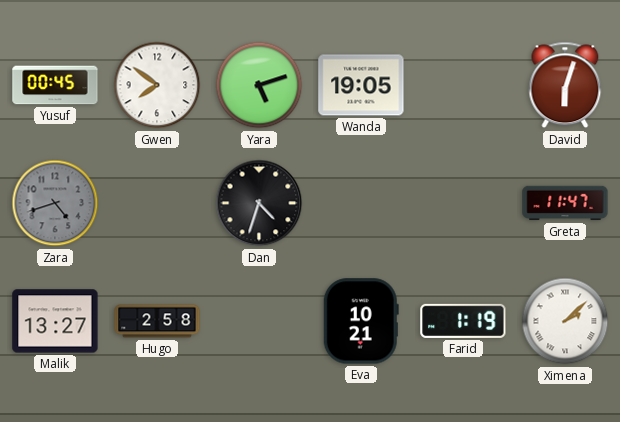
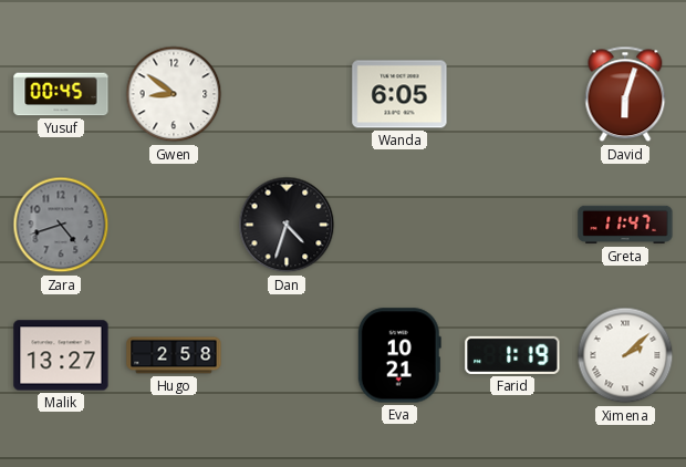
Gwen: 7:51 -> 8:51 (174, 94)
Yara: 5:12 -> none (259, 85)
Wanda: 19:05 -> 6:05 (399, 94)
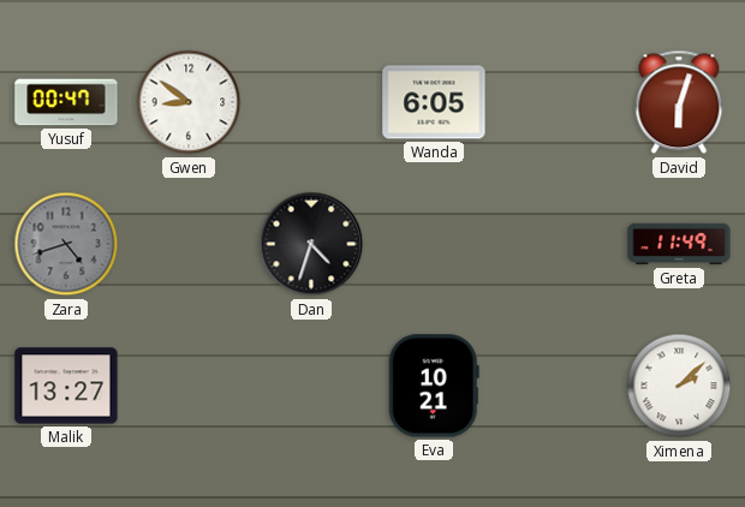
Yusuf: 00:45 -> 00:47 (66, 102)
Greta: 11:47 -> 11:49 (679, 244)
Hugo: 2:58 -> none (174, 355)
Farid: 1:19 -> none (512, 355)
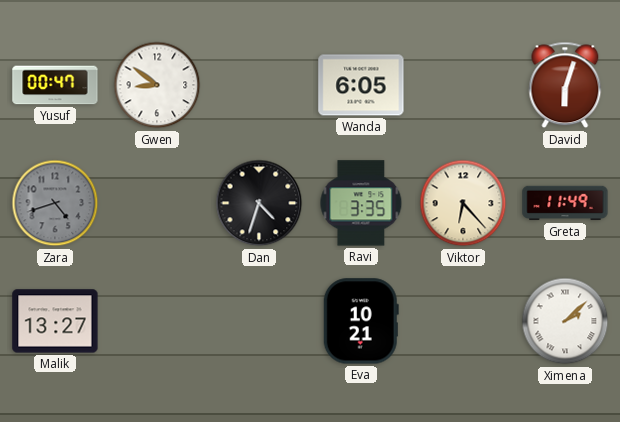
Ravi: none -> 3:35 (361, 203)
Viktor: none -> 6:23 (463, 203)
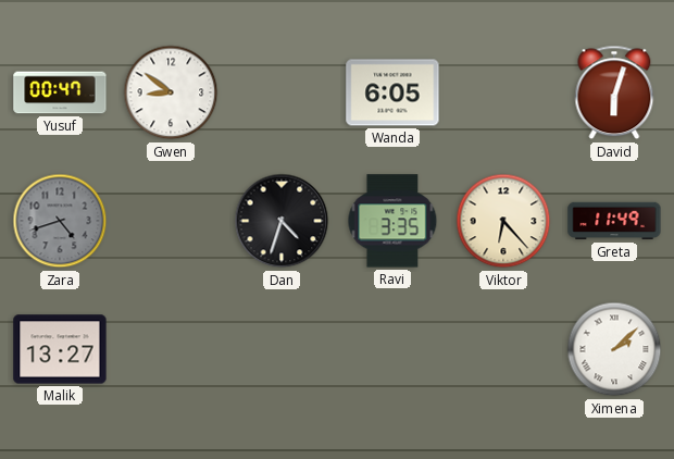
Eva: 10:21 -> none (361, 321)
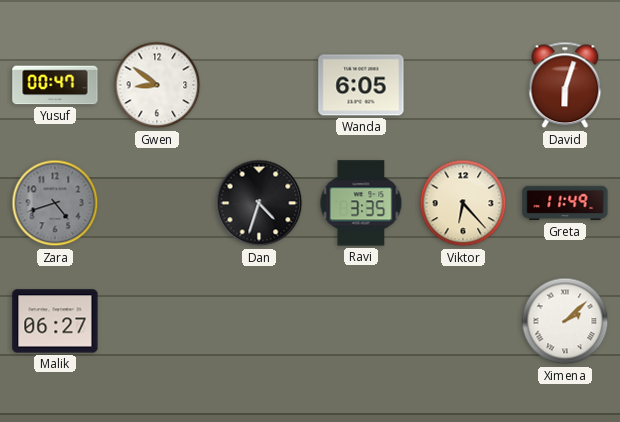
Malik: 13:27 -> 06:27 (55, 321)
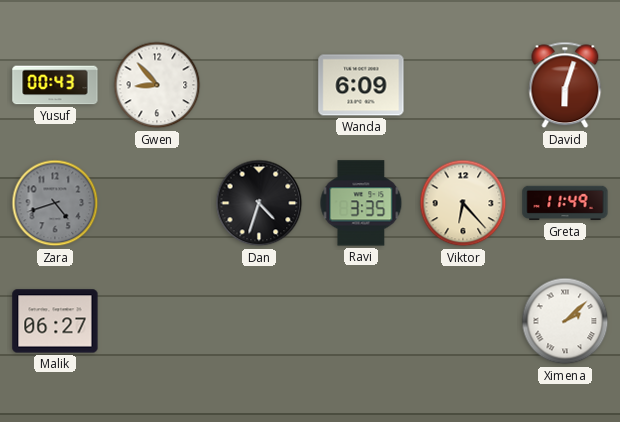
Yusuf: 00:47 -> 00:43 (55, 85)
Gwen: 8:51 -> 8:53 (157, 85)
Wanda: 6:05 -> 6:09 (361, 85)
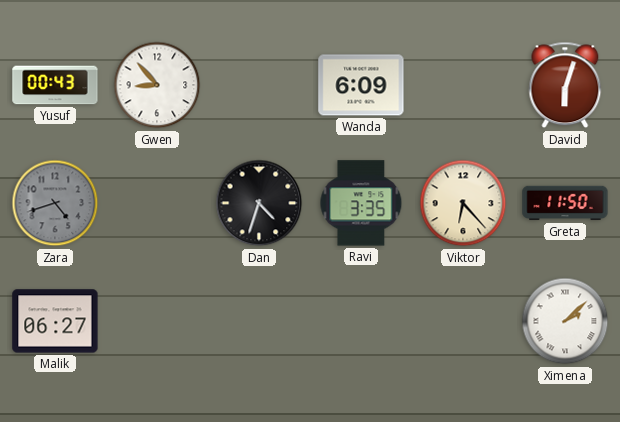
Greta: 11:49 -> 11:50 (565, 203)
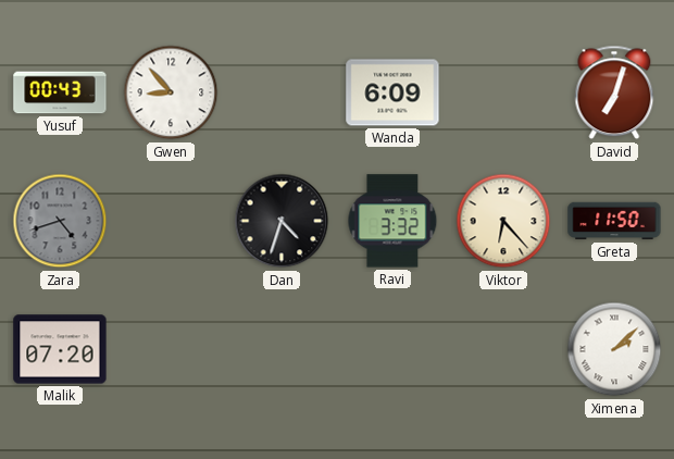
David: 6:03 -> 7:03 (614, 92)
Ravi: 3:35 -> 3:32 (392, 221)
Malik: 06:27 -> 07:20 (60, 349)
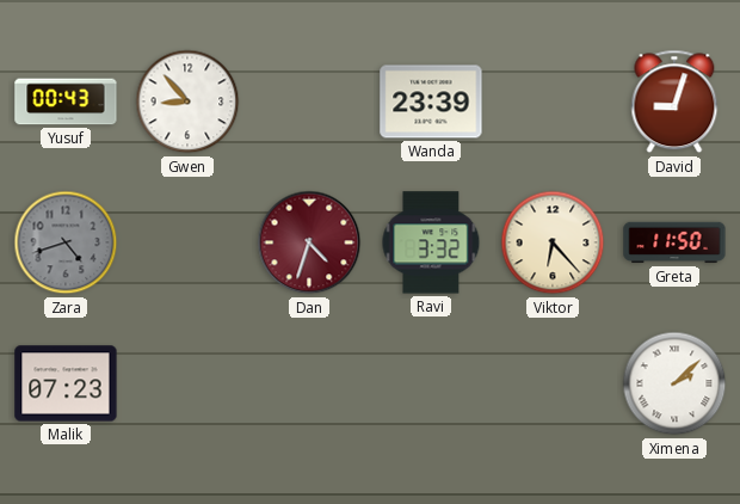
Wanda: 6:09 -> 23:39 (431, 102)
David: 7:03 -> 9:03 (674, 102)
Dan dial: black -> burgundy (309, 242)
Malik: 07:20 -> 07:23 (66, 383)
